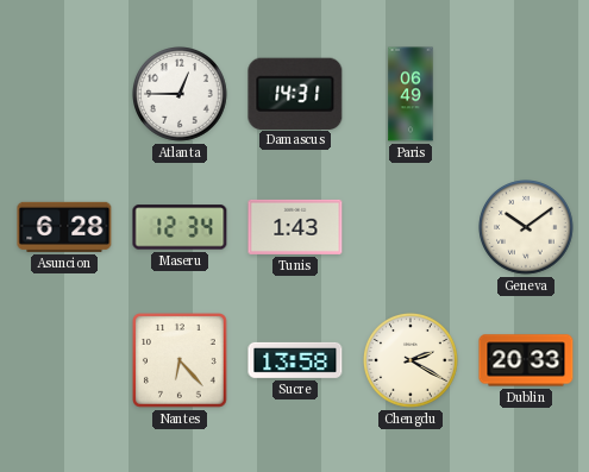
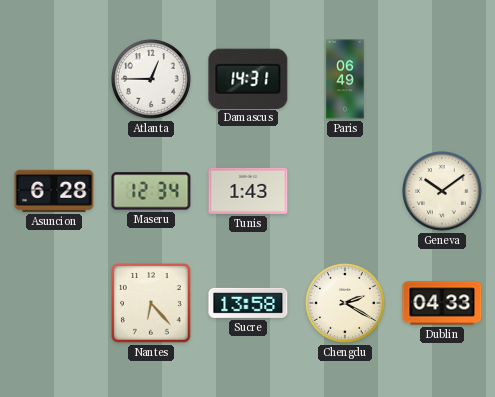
Dublin: 20:33 -> 04:33 (442, 303)
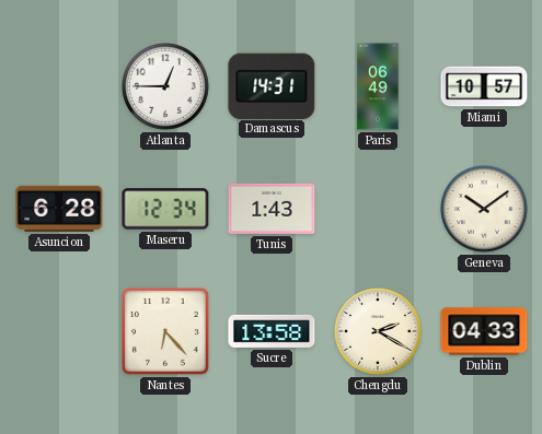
Miami: none -> 10:57 (484, 86)
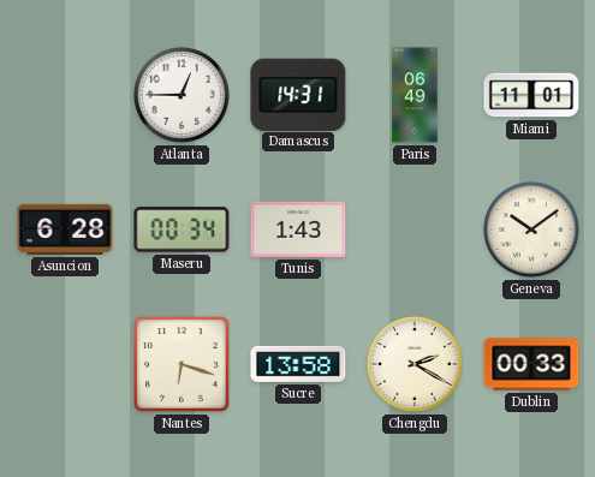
Miami: 10:57 -> 11:01 (531, 95)
Maseru: 12:34 -> 00:34 (182, 229)
Nantes: 6:23 -> 6:18 (183, 365)
Dublin: 04:33 -> 00:33 (531, 364)
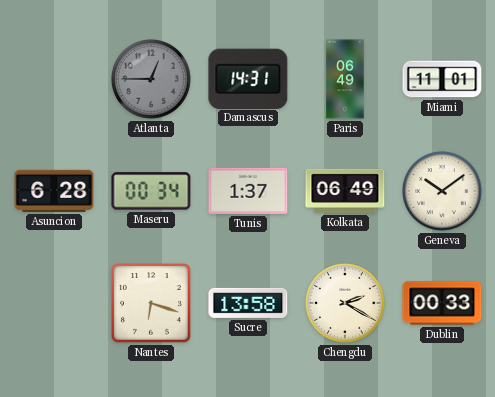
Atlanta dial: white -> grey (152, 80)
Tunis: 1:43 -> 1:37 (248, 191)
Kolkata: none -> 06:49 (345, 191)
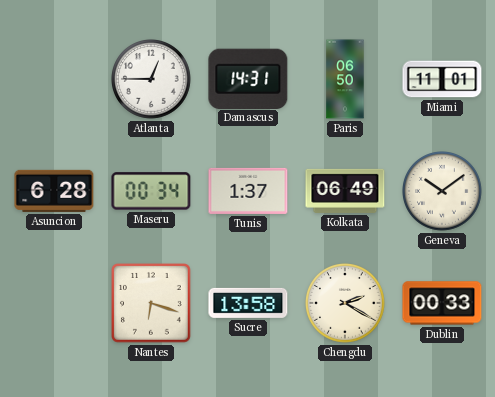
Atlanta dial: grey -> white (152, 80)
Paris: 06:49 -> 06:50 (345, 79)
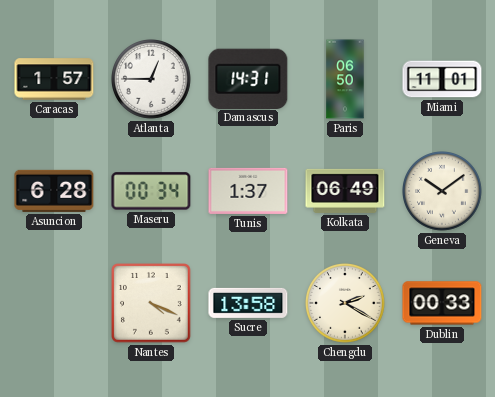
Caracas: none -> 1:57 (54, 79)
Nantes: 6:18 -> 4:19 (152, 304)
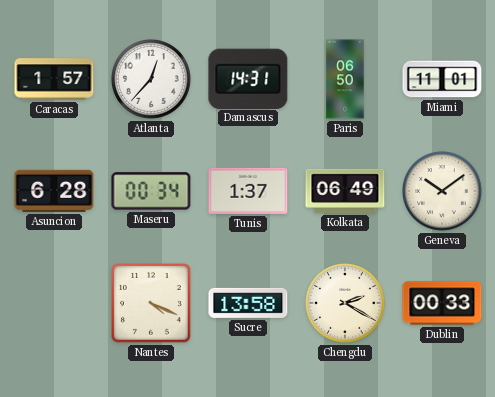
Atlanta: 12:45 -> 12:37 (152, 80)
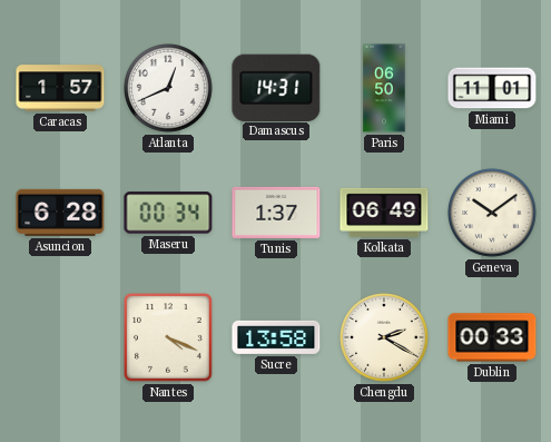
Atlanta: 12:37 -> 12:41 (169, 89)
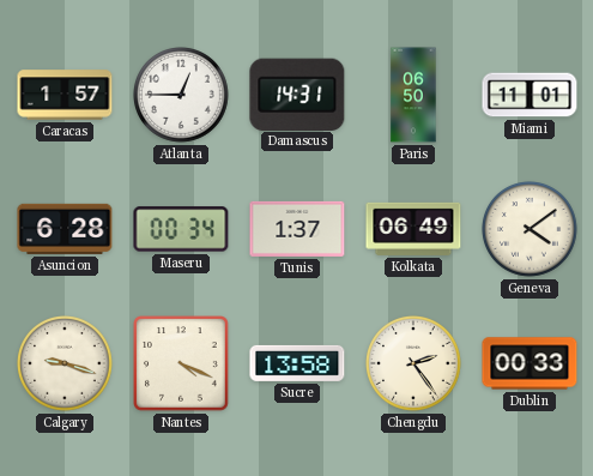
Atlanta: 12:41 -> 12:45 (182, 96)
Geneva: 10:09 -> 4:09 (531, 230)
Calgary: none -> 9:18 (66, 364)
Chengdu: 2:20 -> 2:24 (415, 364)
